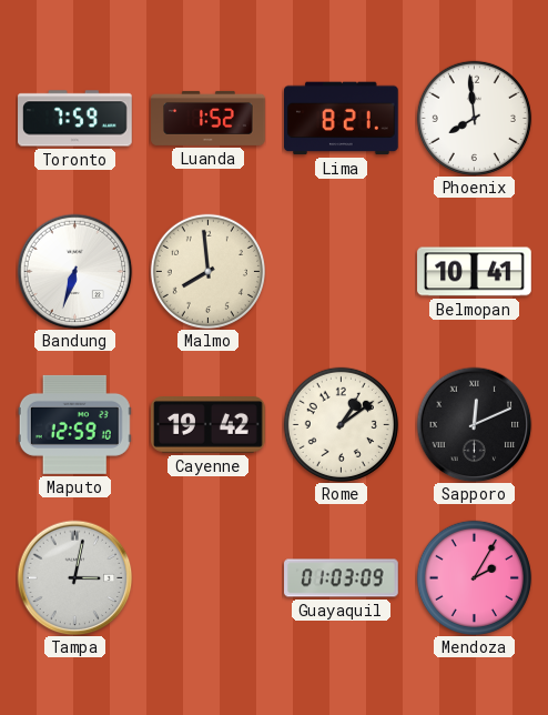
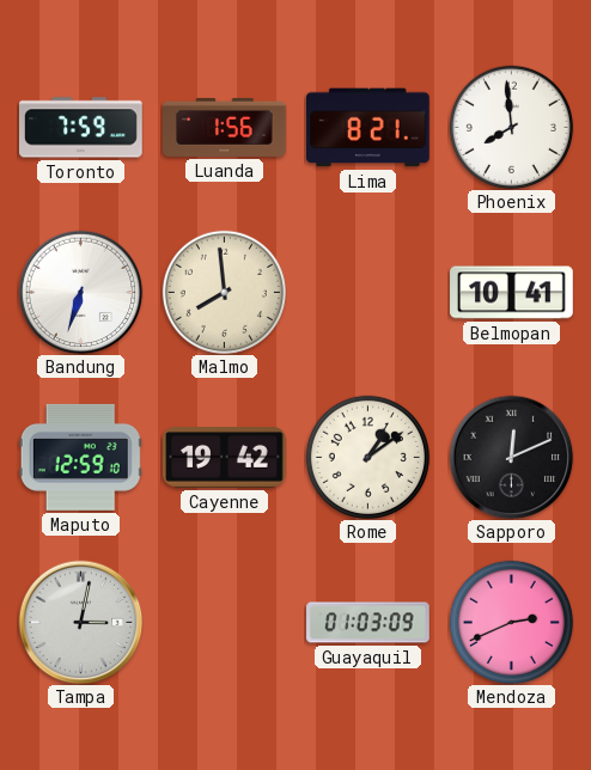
Luanda: 1:52 -> 1:56 (225, 127)
Mendoza: 2:05 -> 2:41 (511, 622)
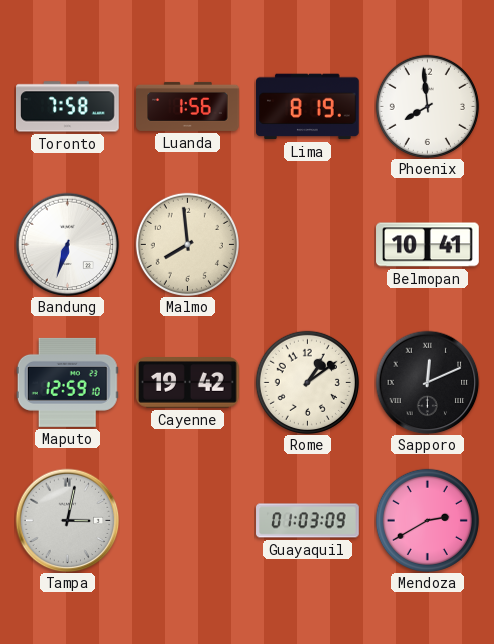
Toronto: 7:59 -> 7:58 (68, 107)
Lima: 8:21 -> 8:19 (308, 107)
Mendoza: 2:41 -> 2:40 (427, 520)
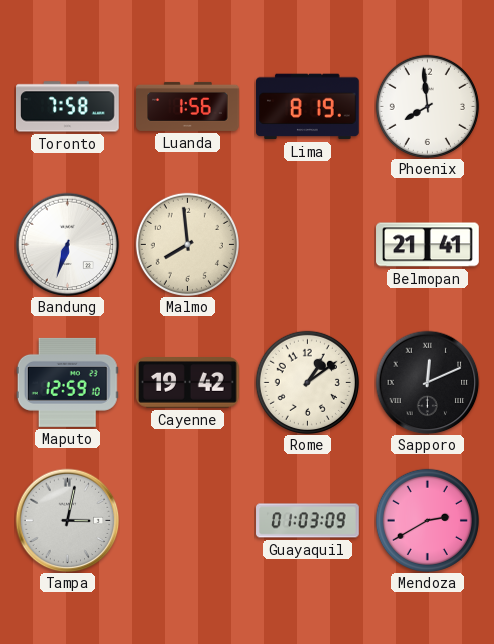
Belmopan: 10:41 -> 21:41 (428, 245)
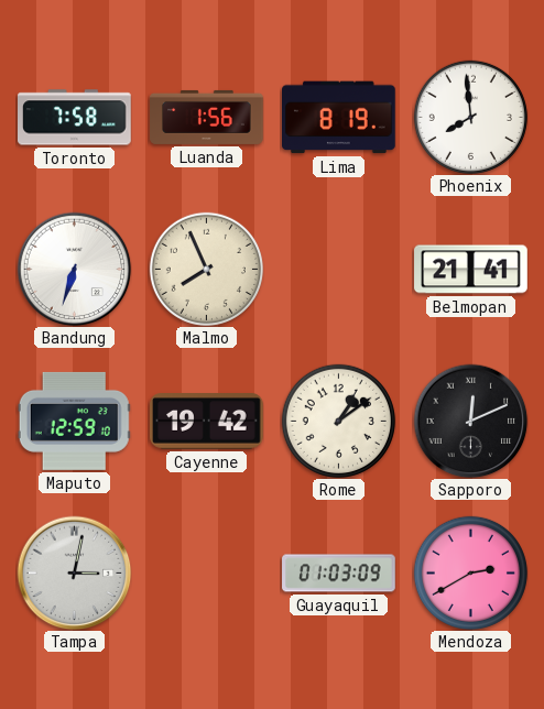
Malmo: 7:59 -> 7:56 (206, 269)
